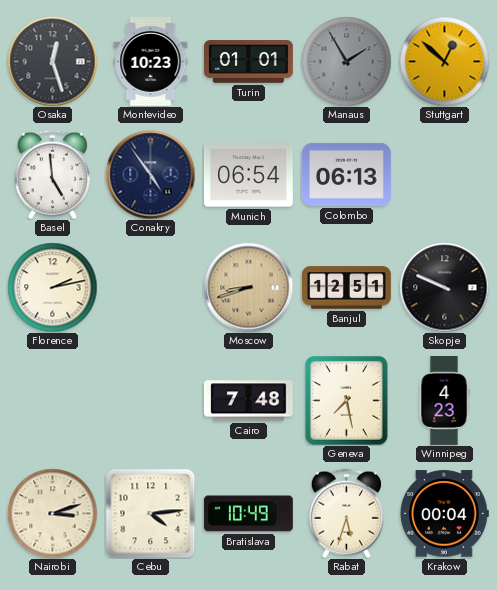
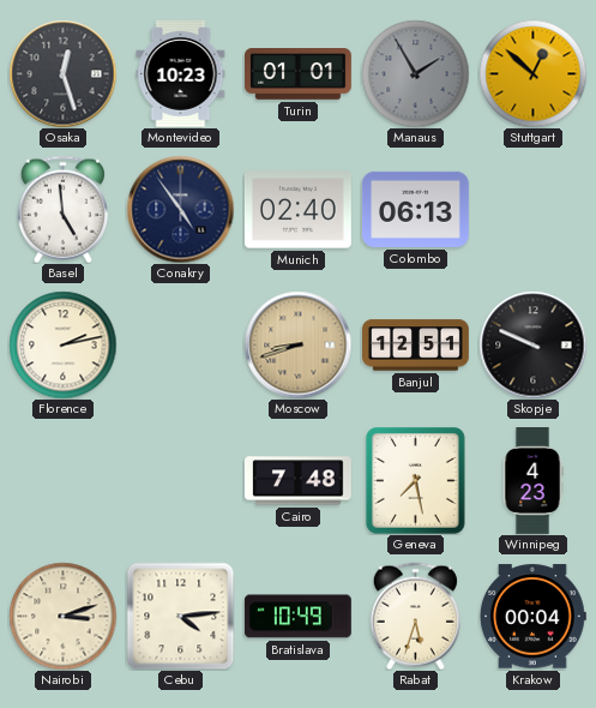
Munich: 06:54 -> 02:40 (297, 210)
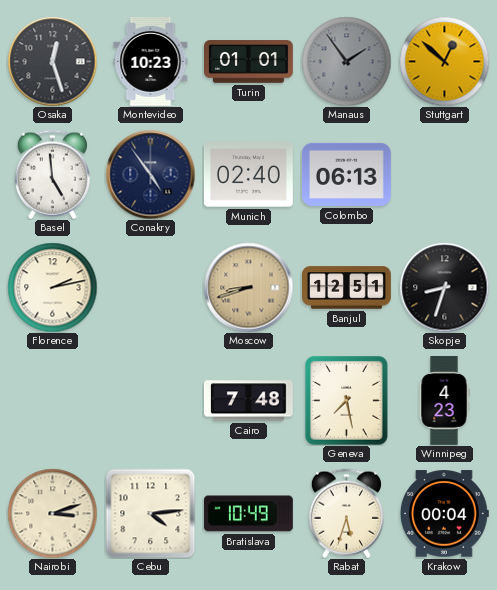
Manaus: 1:55 -> 1:54 (346, 61)
Skopje: 9:49 -> 8:33 (444, 287)
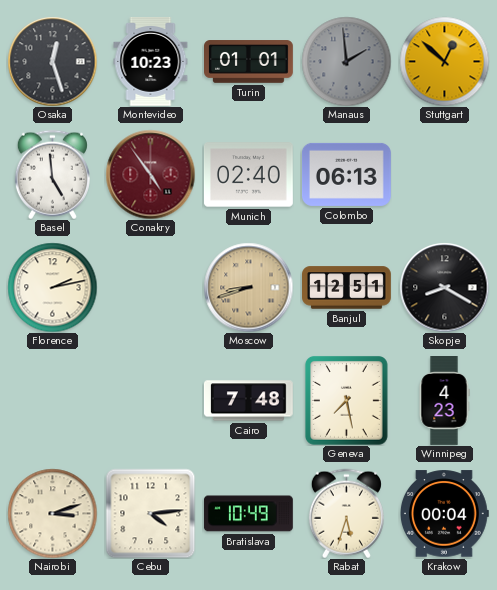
Manaus: 1:54 -> 1:59 (346, 61)
Conakry dial: navy -> burgundy (150, 174)
Skopje: 8:33 -> 8:20 (444, 287)
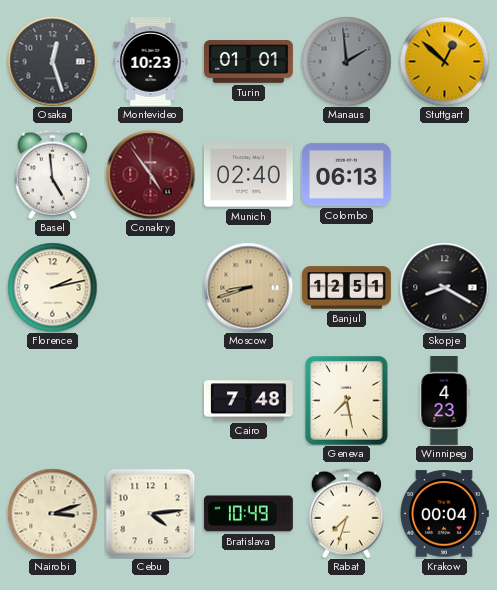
Rabat: 5:33 -> 7:33 (346, 513)
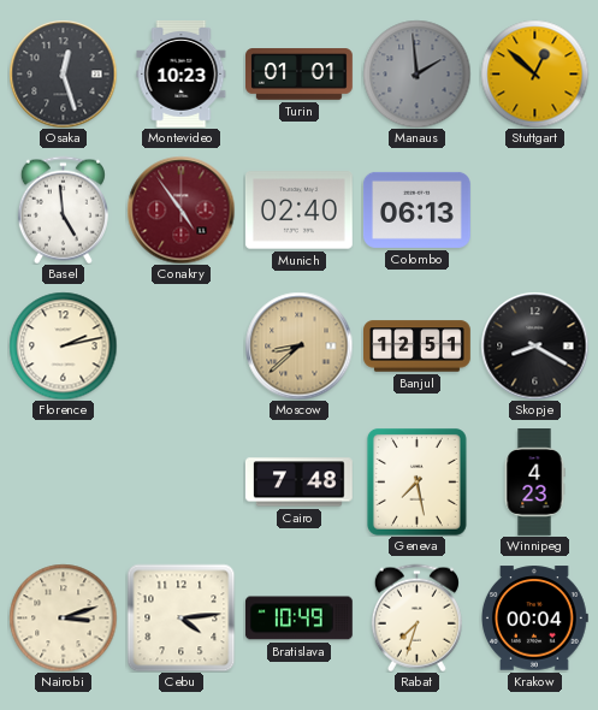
Moscow: 8:42 -> 8:38 (298, 345)
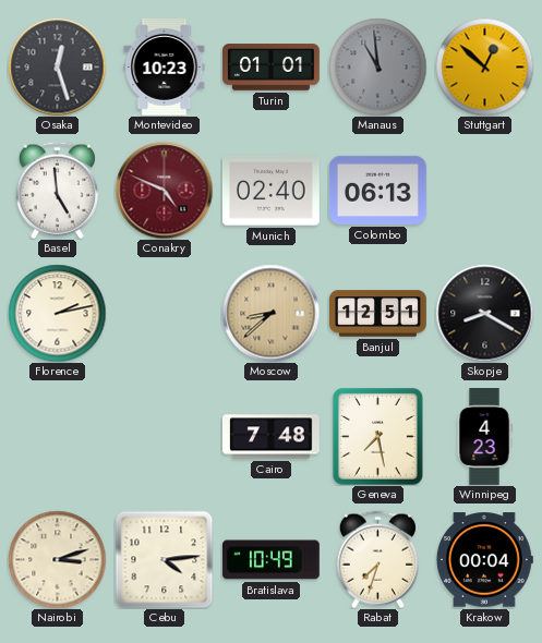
Manaus: 1:59 -> 10:59 (377, 66)
Conakry: 4:54 -> 4:49 (164, 190)
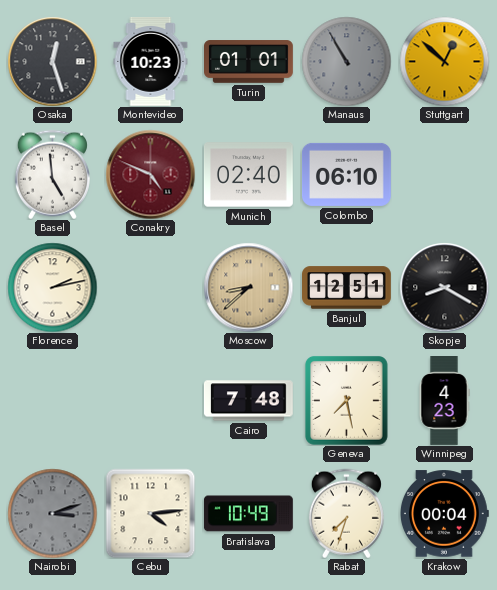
Manaus: 10:59 -> 10:55 (346, 61)
Colombo: 06:13 -> 06:10 (347, 174)
Nairobi dial: cream -> grey (52, 513)
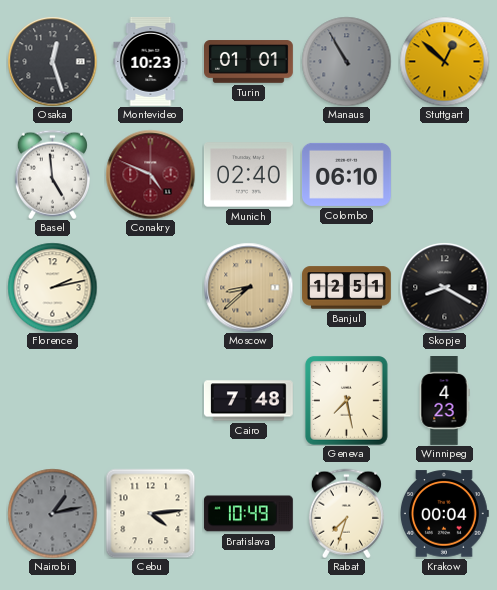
Nairobi: 3:12 -> 1:13 (52, 513)
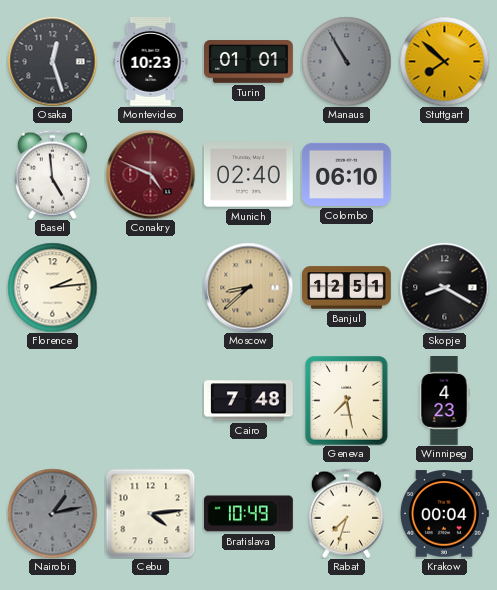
Stuttgart: 12:52 -> 7:52 (444, 61)
Florence: 2:13 -> 2:14 (52, 287)
